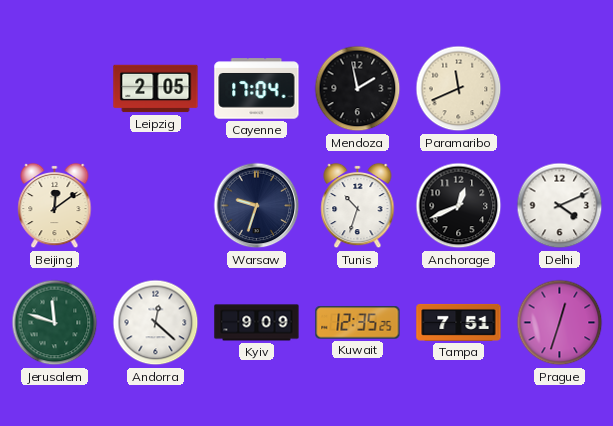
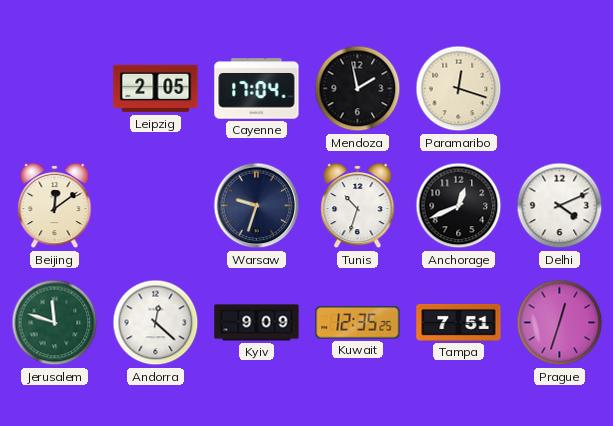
Paramaribo: 11:41 -> 12:18 (459, 89)
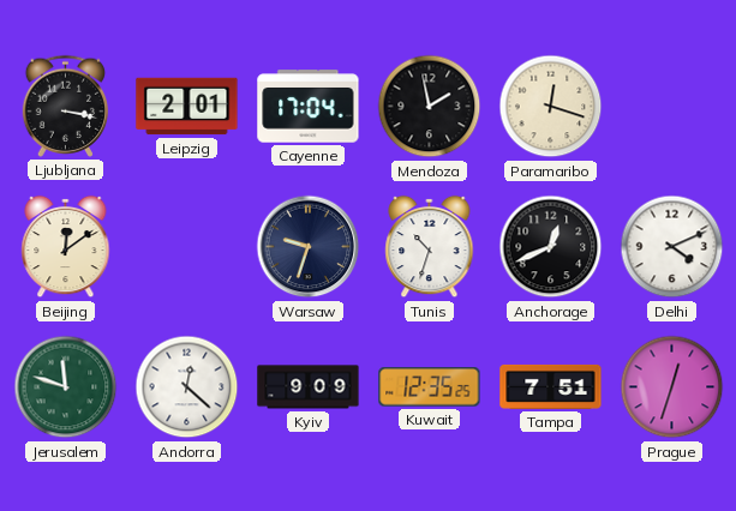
Ljubljana: none -> 3:17 (66, 106)
Leipzig: 2:05 -> 2:01 (187, 107)
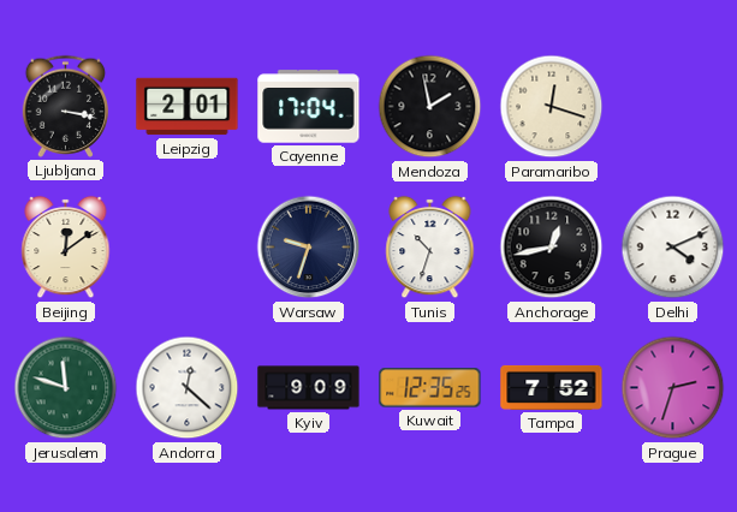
Anchorage: 12:41 -> 12:43 (552, 248)
Tampa: 7:51 -> 7:52 (552, 387)
Prague: 12:33 -> 2:33 (673, 388)
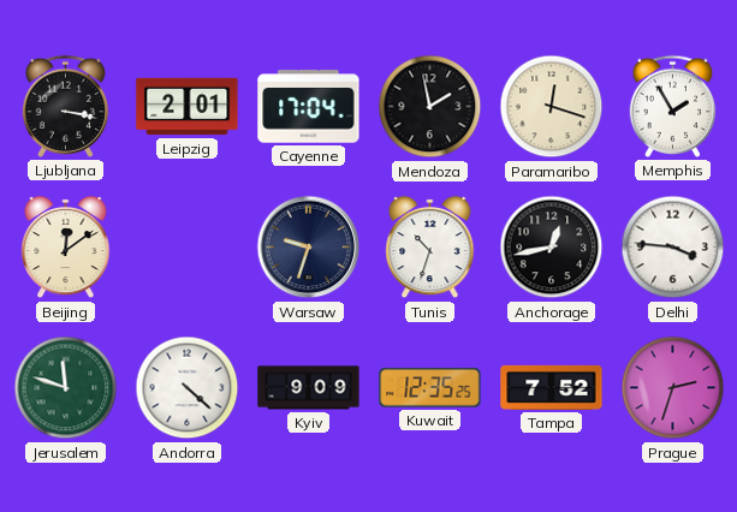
Memphis: none -> 1:55 (673, 106)
Delhi: 4:11 -> 3:46 (673, 248)
Andorra: 12:22 -> 4:22 (188, 388)
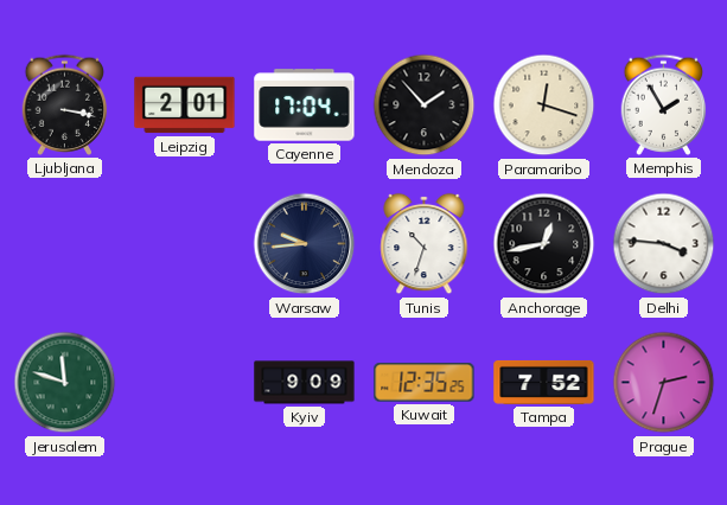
Mendoza: 1:58 -> 1:53 (425, 106)
Beijing: 12:09 -> none (66, 248)
Warsaw: 9:33 -> 9:44 (305, 244)
Andorra: 4:22 -> none (188, 388)
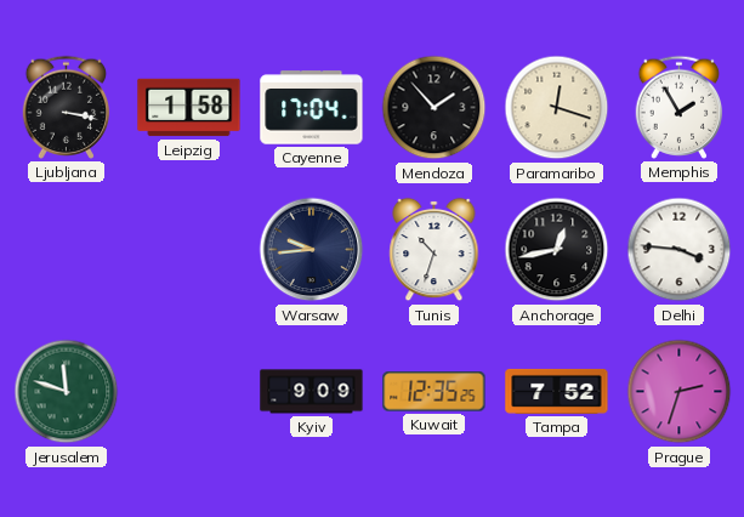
Leipzig: 2:01 -> 1:58 (189, 108)
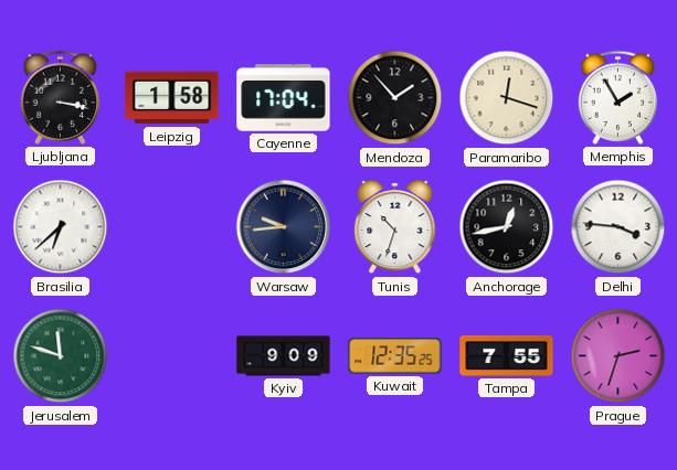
Brasilia: none -> 6:38 (61, 227)
Tampa: 7:52 -> 7:55 (507, 355)
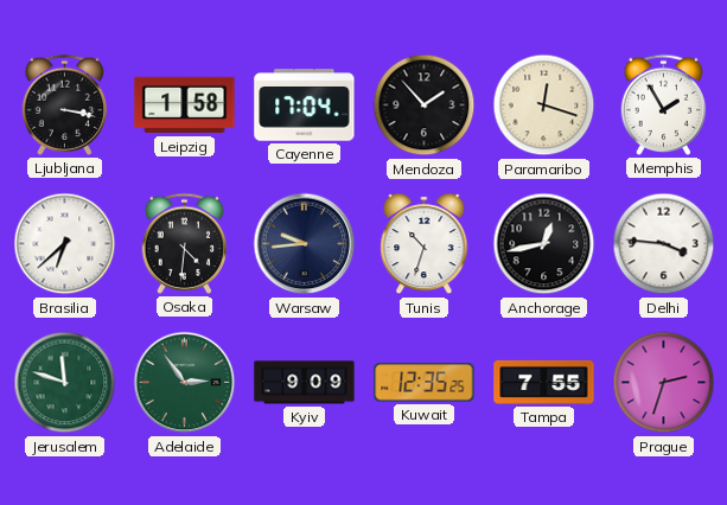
Osaka: none -> 4:31 (185, 243)
Adelaide: none -> 2:54 (185, 383)
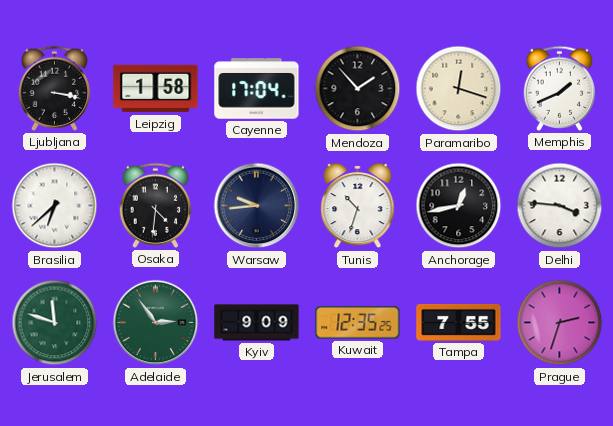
Memphis: 1:55 -> 1:41 (560, 88)
